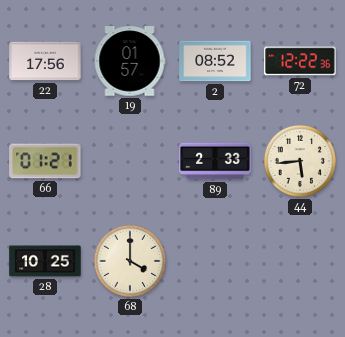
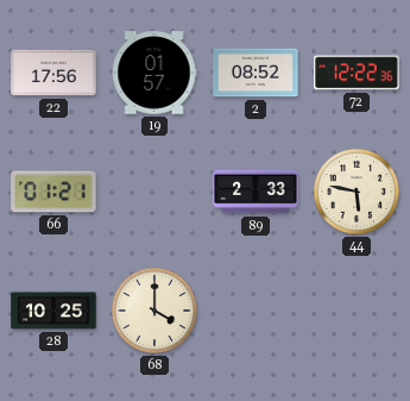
44: 5:44 -> 5:47 (357, 192)
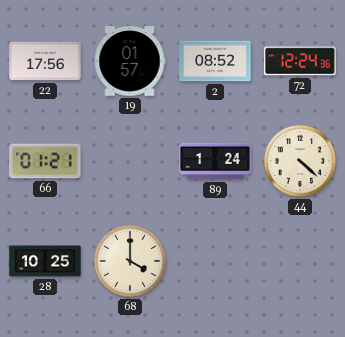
72: 12:22 -> 12:24 (300, 61)
89: 2:33 -> 1:24 (215, 161)
44: 5:47 -> 4:22 (300, 161)
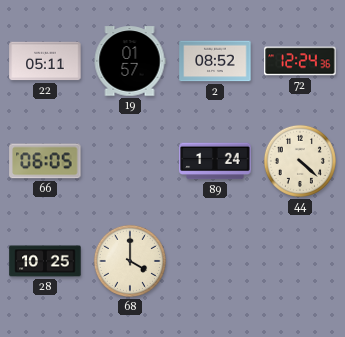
22: 17:56 -> 05:11 (45, 61)
66: 01:21 -> 06:05 (45, 161)
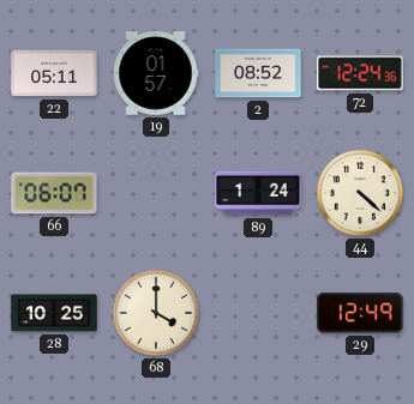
66: 06:05 -> 06:07 (54, 193)
29: none -> 12:49 (360, 313)
